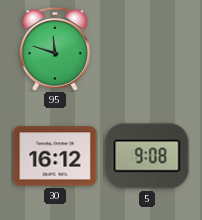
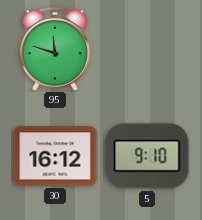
5: 9:08 -> 9:10 (147, 156)
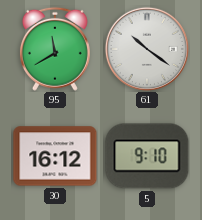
95: 11:48 -> 11:40 (55, 49)
61: none -> 10:21 (147, 49)
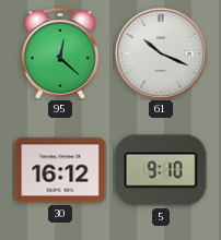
95: 11:40 -> 12:22 (60, 53)
61: 10:21 -> 10:19 (161, 53)
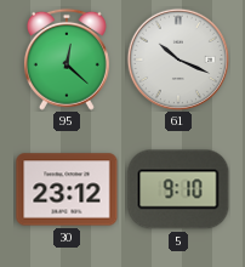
30: 16:12 -> 23:12 (67, 189)
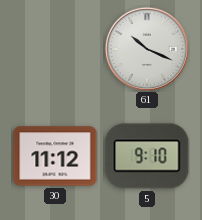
95: 12:22 -> none (67, 59)
30: 23:12 -> 11:12 (55, 156)
